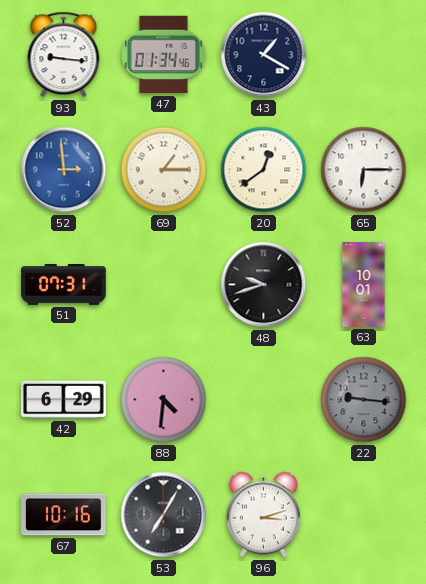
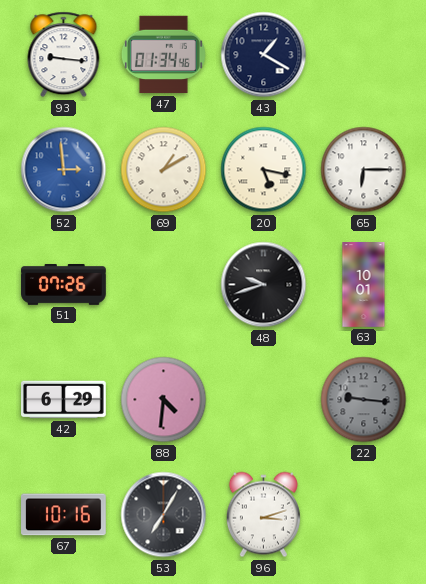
69: 1:15 -> 1:10 (164, 170)
20: 12:39 -> 5:17 (264, 170)
51: 07:31 -> 07:26 (64, 285)
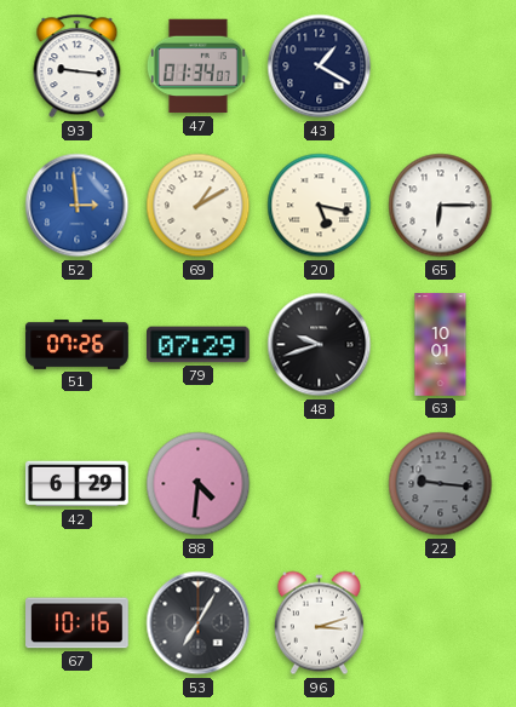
47: 01:34:46 -> 01:34:07 (197, 67)
79: none -> 07:29 (199, 345)
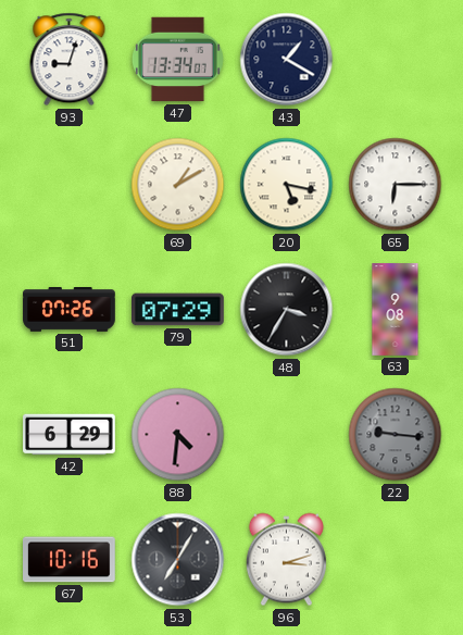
93: 9:16 -> 9:03 (70, 60)
47: 01:34 -> 13:34 (177, 60)
52: 2:59 -> none (78, 206)
48: 9:42 -> 3:35 (287, 310)
63: 10:01 -> 9:08 (396, 310)
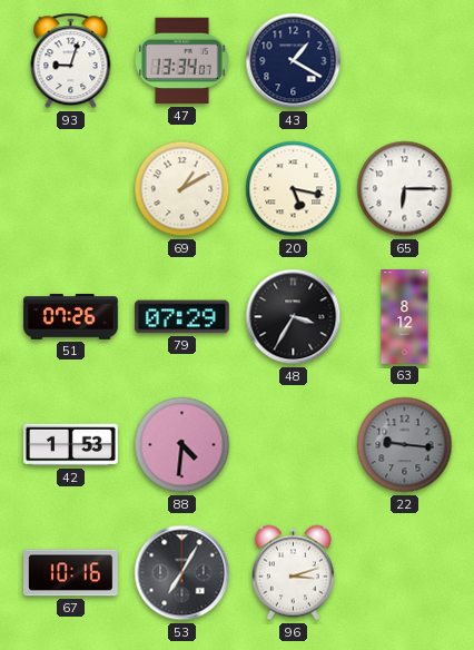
63: 9:08 -> 8:12 (405, 317)
42: 6:29 -> 1:53 (71, 445)
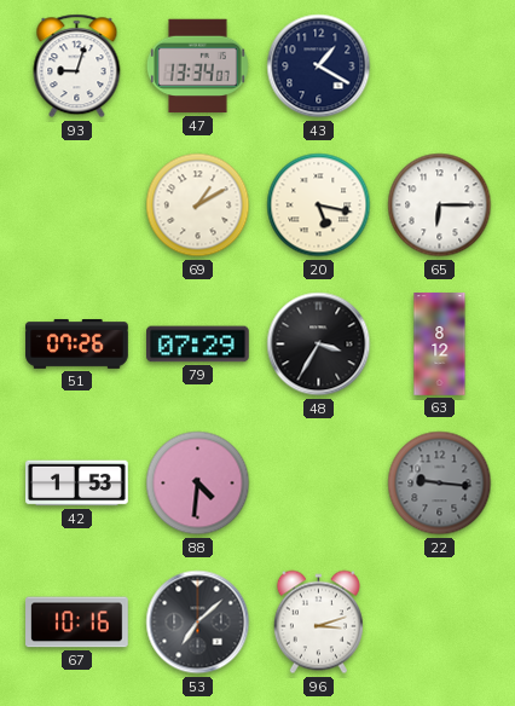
53: 7:05 -> 7:08 (198, 623)
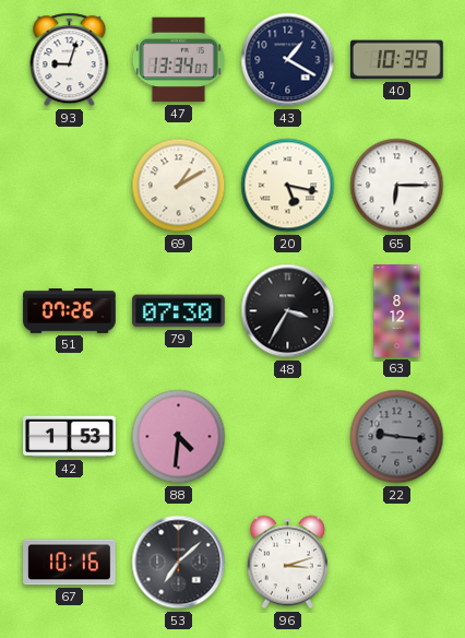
40: none -> 10:39 (396, 60)
79: 07:29 -> 07:30 (179, 311)
